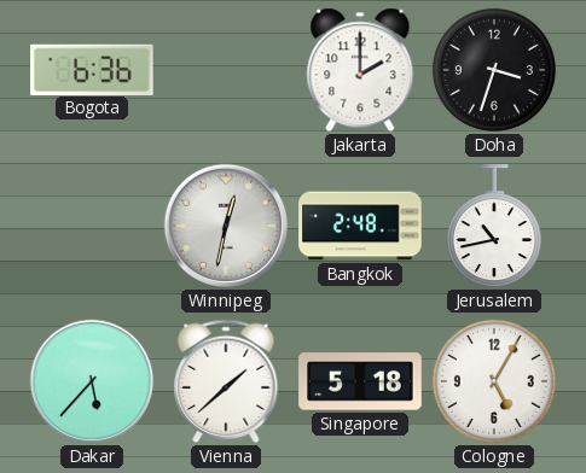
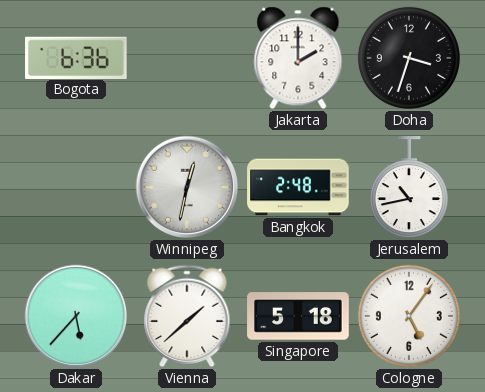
Cologne: 5:05 -> 5:06 (409, 316)
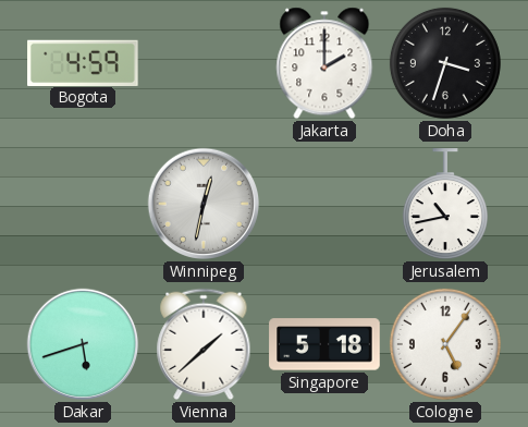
Bogota: 6:36 -> 4:59 (83, 62)
Bangkok: 2:48 -> none (298, 187)
Dakar: 5:37 -> 5:42 (83, 344)
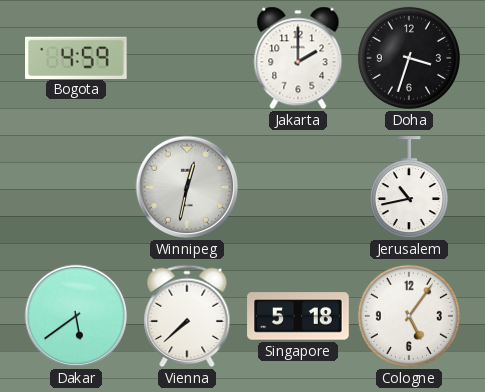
Dakar: 5:42 -> 5:39 (76, 316)
Vienna: 1:38 -> 7:38 (187, 316)
